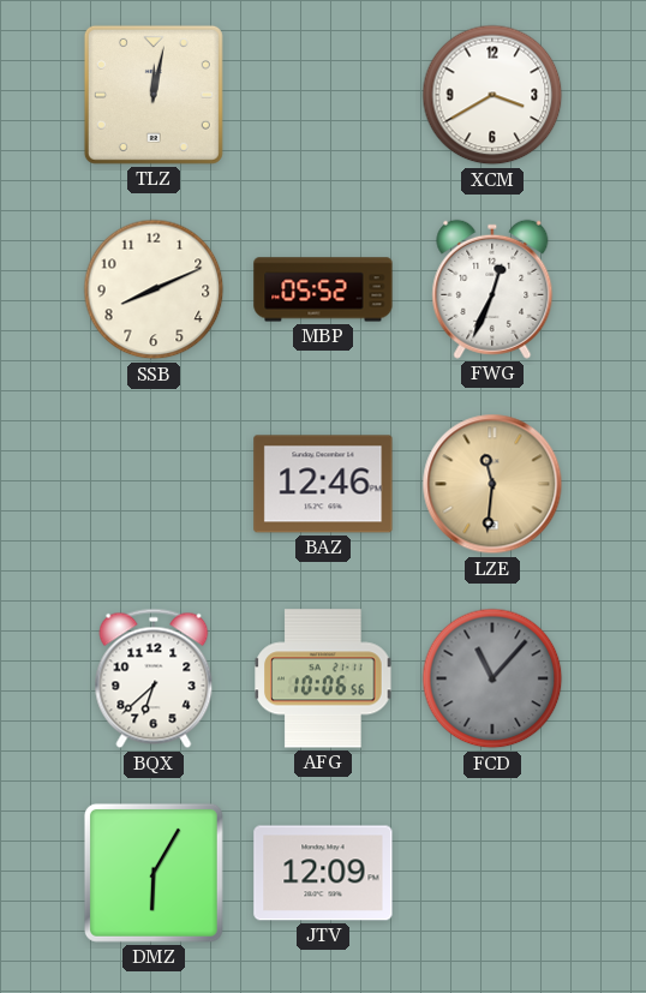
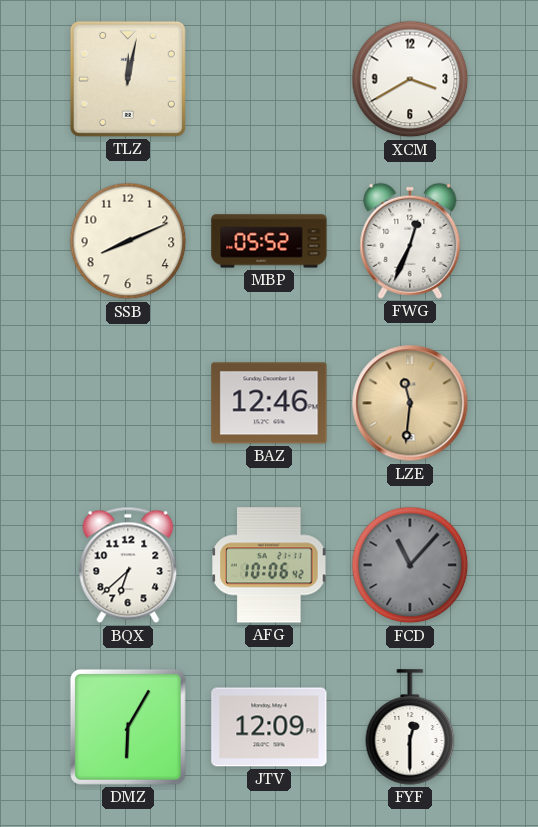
AFG: 10:06:56 -> 10:06:42 (269, 565)
FYF: none -> 12:30 (410, 727)
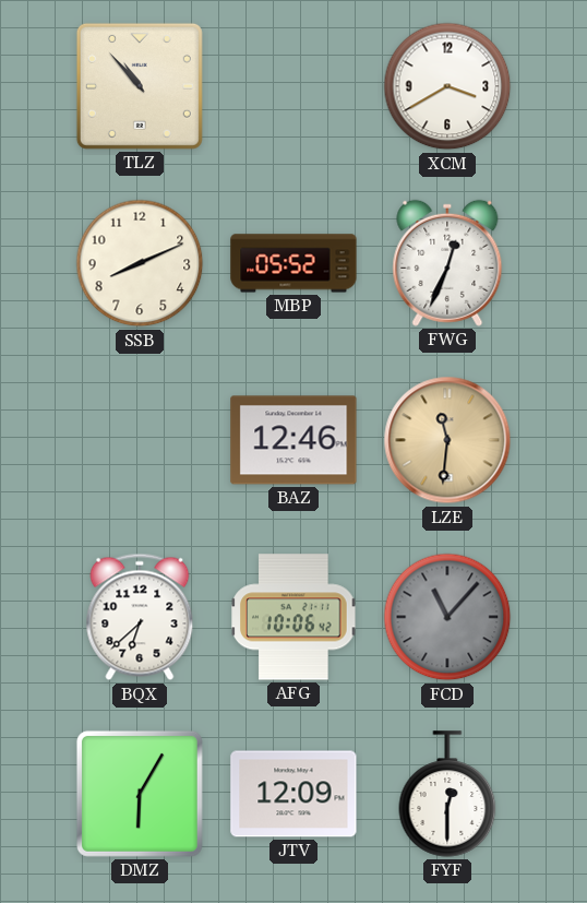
TLZ: 12:02 -> 10:53 (140, 86)
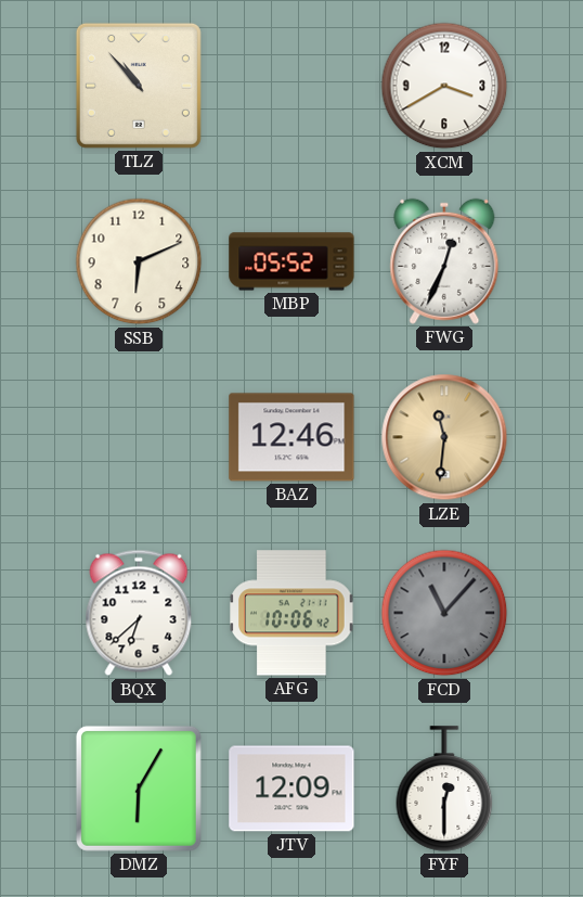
SSB: 8:11 -> 6:11 (139, 261)
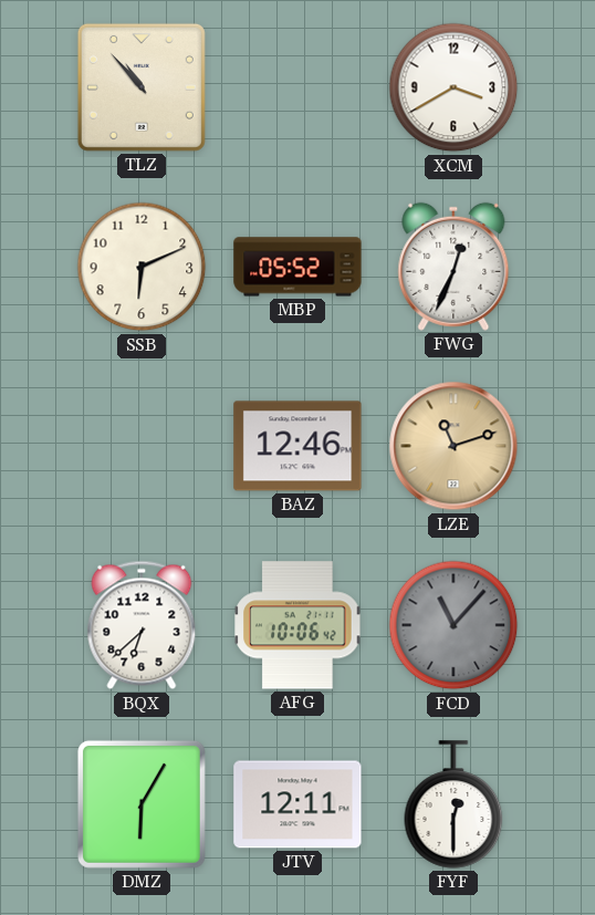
LZE: 11:31 -> 11:12 (453, 446)
JTV: 12:09 -> 12:11 (297, 804)
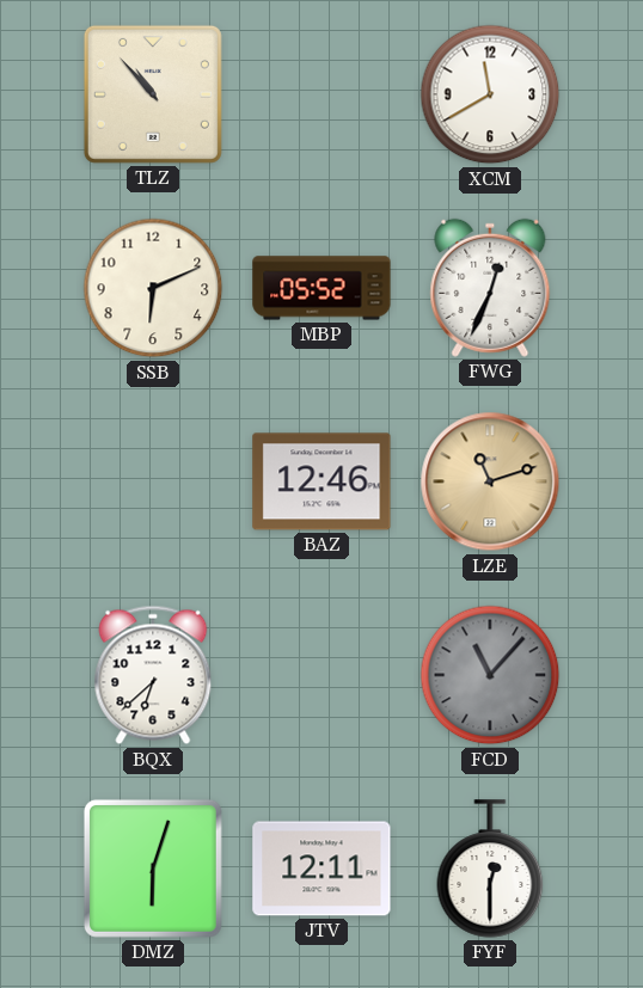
XCM: 3:40 -> 11:40 (490, 94)
AFG: 10:06 -> none (297, 625)
DMZ: 6:05 -> 6:03 (153, 869)
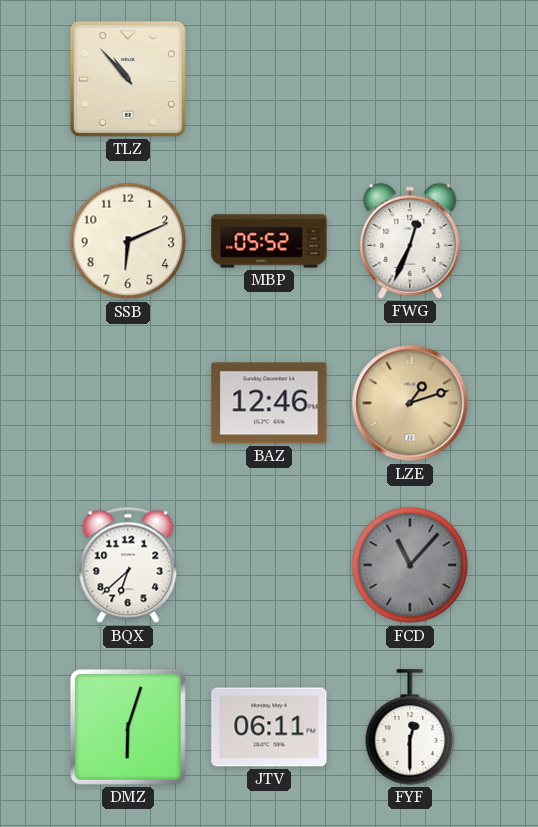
XCM: 11:40 -> none (490, 94)
LZE: 11:12 -> 1:12 (410, 403)
JTV: 12:11 -> 06:11 (269, 727)
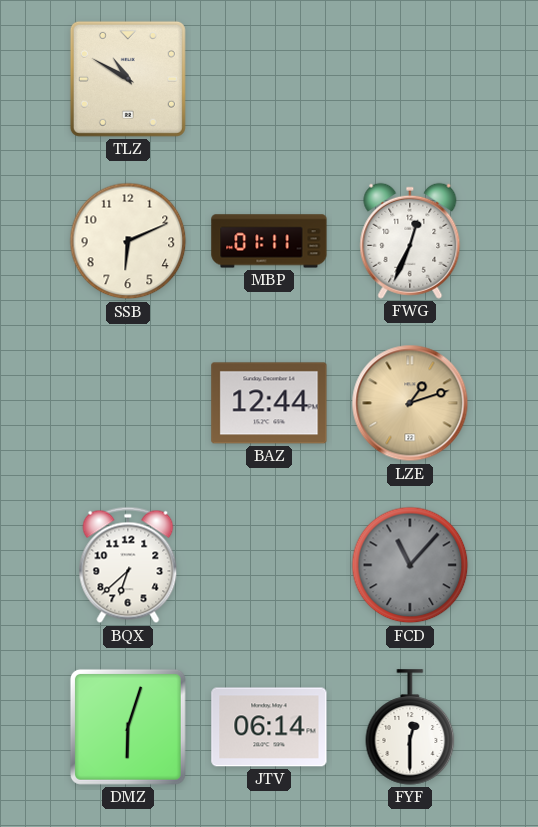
TLZ: 10:53 -> 10:50 (128, 79)
MBP: 05:52 -> 01:11 (269, 241)
BAZ: 12:46 -> 12:44 (269, 403)
JTV: 06:11 -> 06:14 (269, 727)
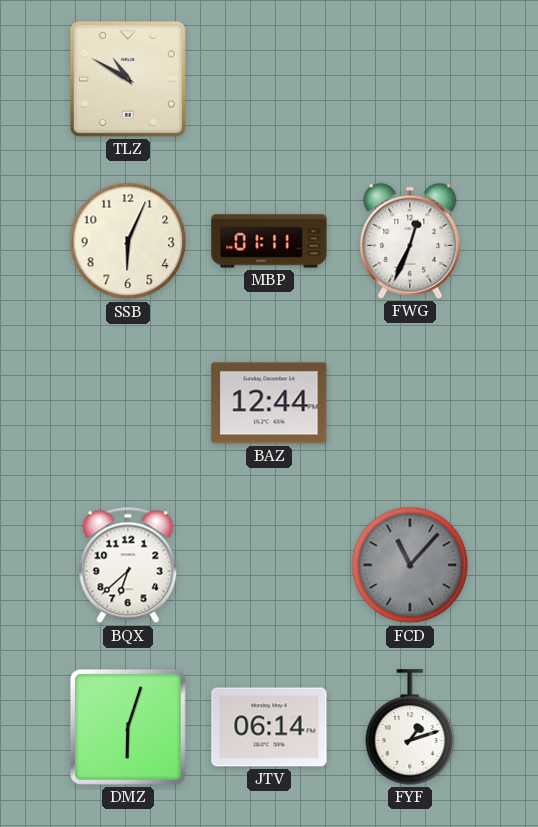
SSB: 6:11 -> 6:04 (128, 241)
LZE: 1:12 -> none (410, 403)
FYF: 12:30 -> 1:12 (410, 727)
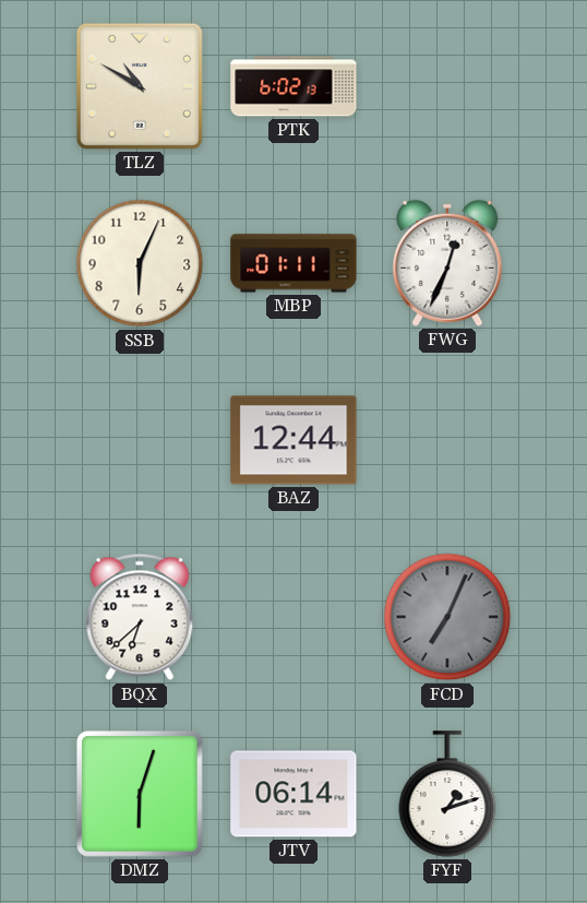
PTK: none -> 6:02 (293, 86)
FCD: 11:07 -> 7:04 (447, 617)
